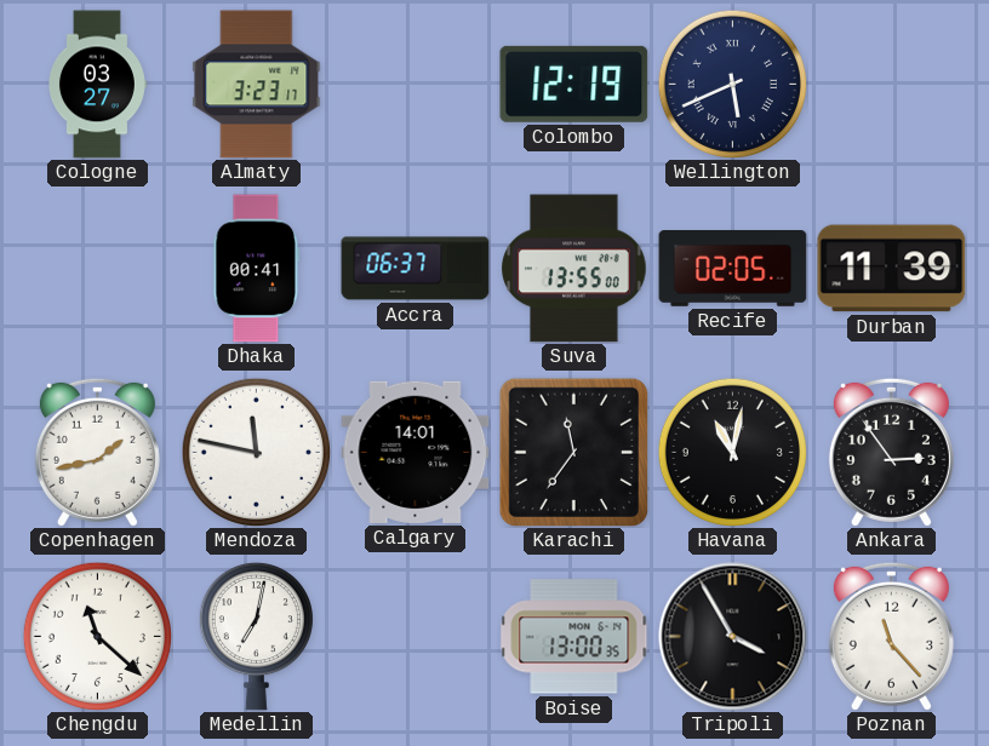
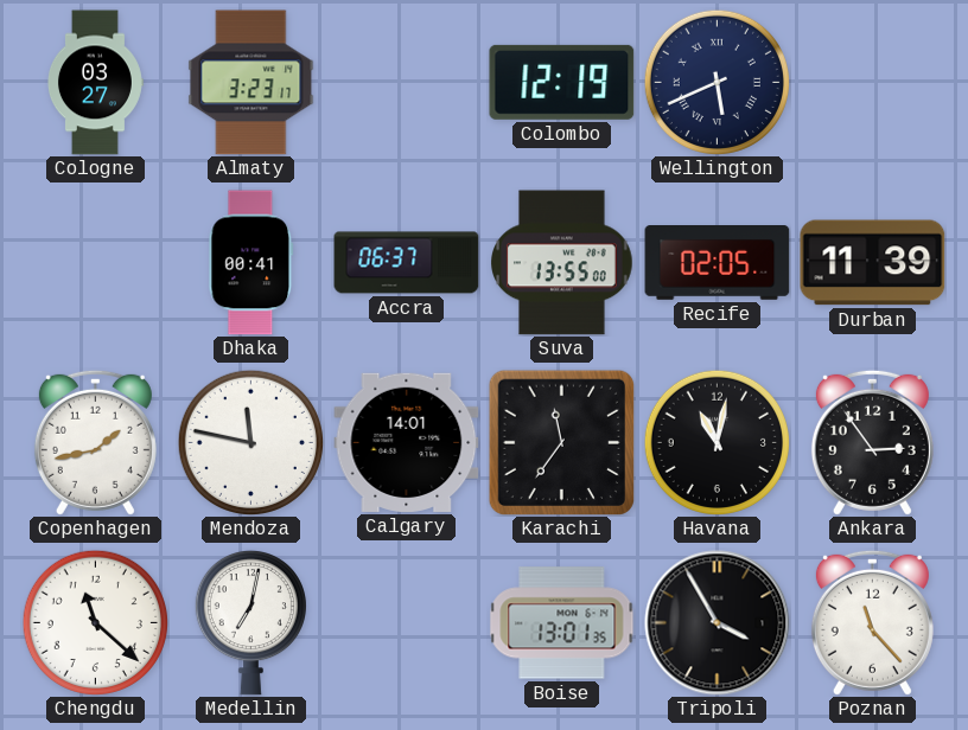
Boise: 13:00 -> 13:01 (562, 623)
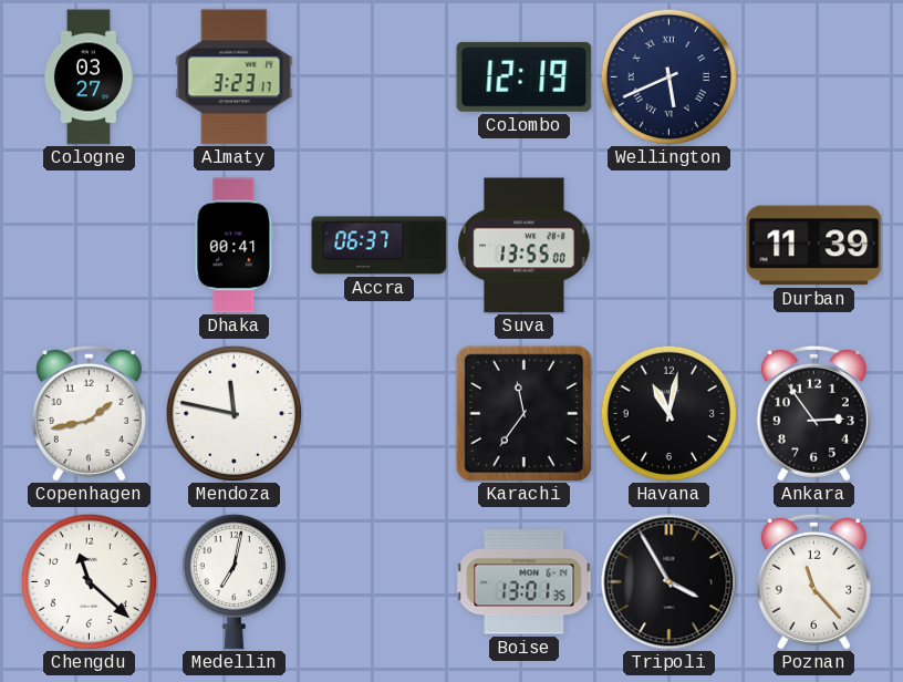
Recife: 02:05 -> none (718, 263)
Calgary: 14:01 -> none (407, 442)
